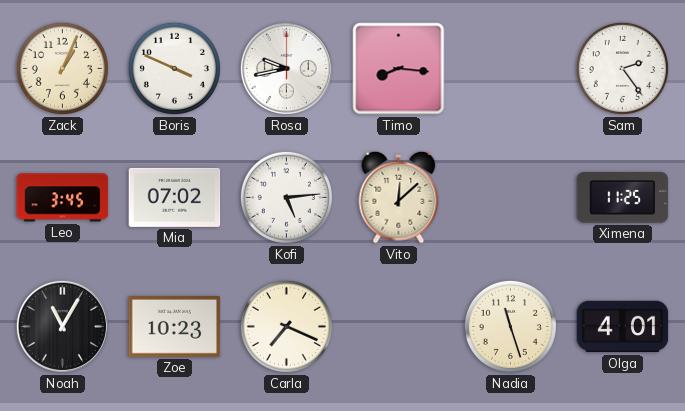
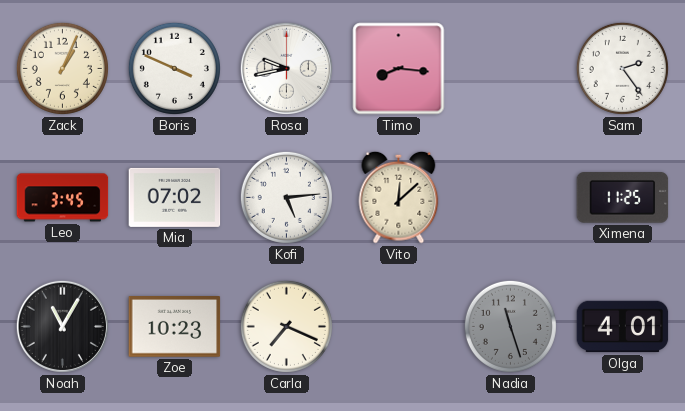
Nadia dial: cream -> grey (510, 326)
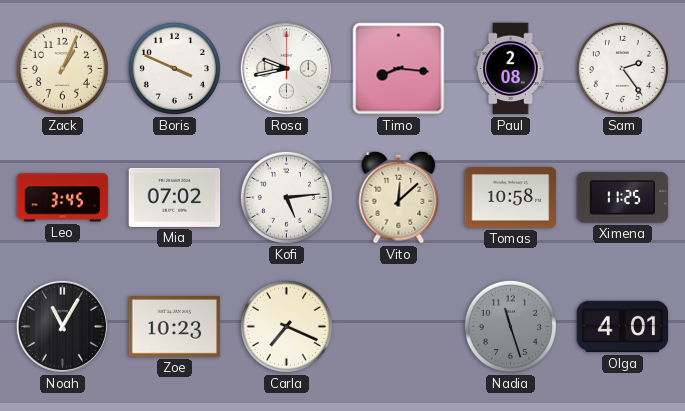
Paul: none -> 2:08 (511, 69)
Tomas: none -> 10:58 (511, 198)
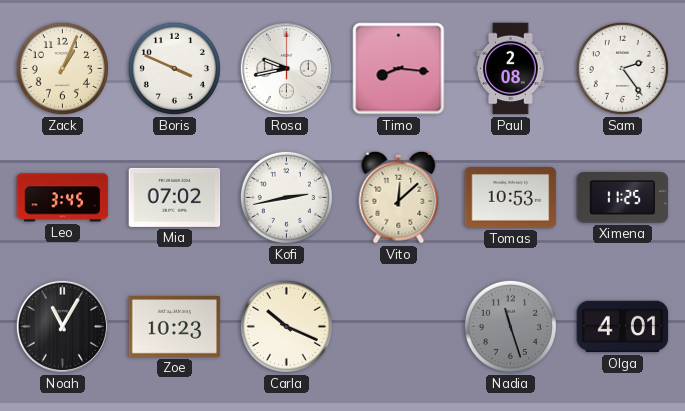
Kofi: 5:14 -> 2:43 (286, 197)
Tomas: 10:58 -> 10:53 (511, 198)
Carla: 7:19 -> 10:19 (286, 326)
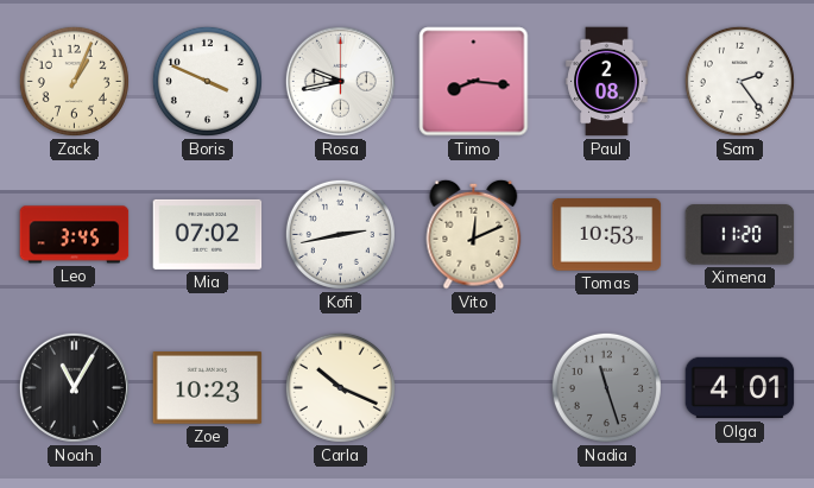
Vito: 12:08 -> 12:11 (474, 234)
Ximena: 11:25 -> 11:20 (740, 235)
